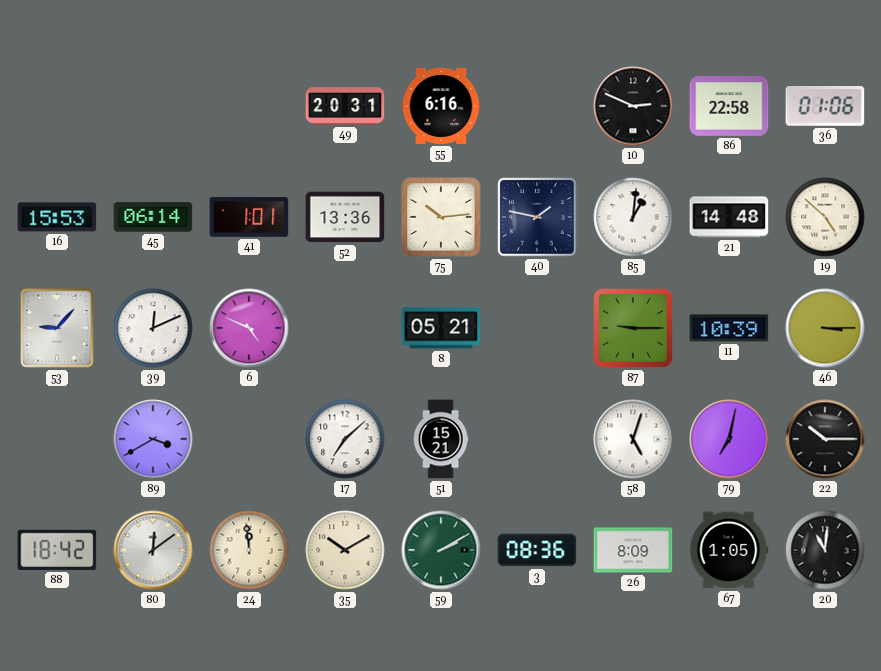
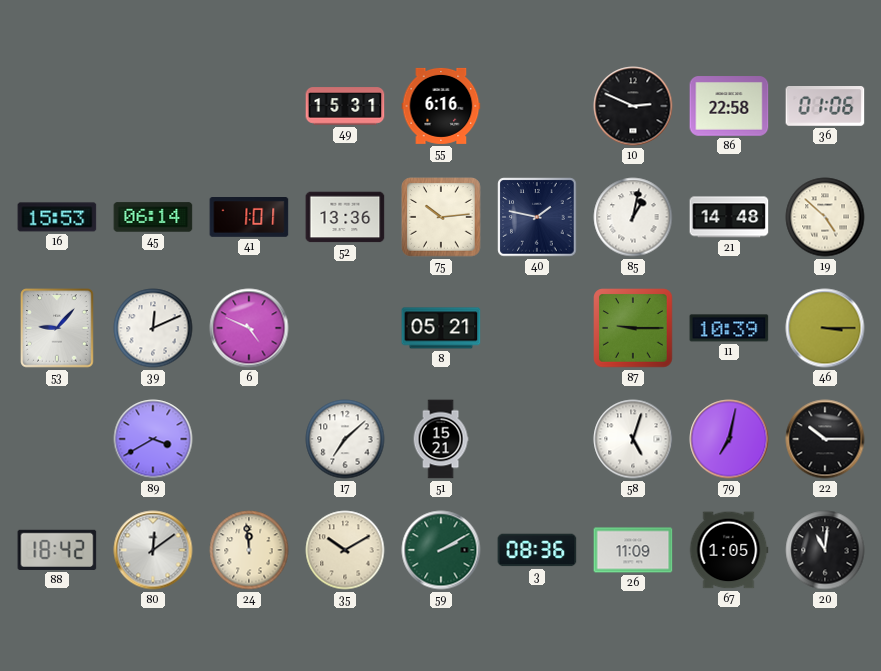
49: 20:31 -> 15:31 (345, 106)
85: 1:01 -> 1:02 (633, 217)
26: 8:09 -> 11:09 (633, 550)
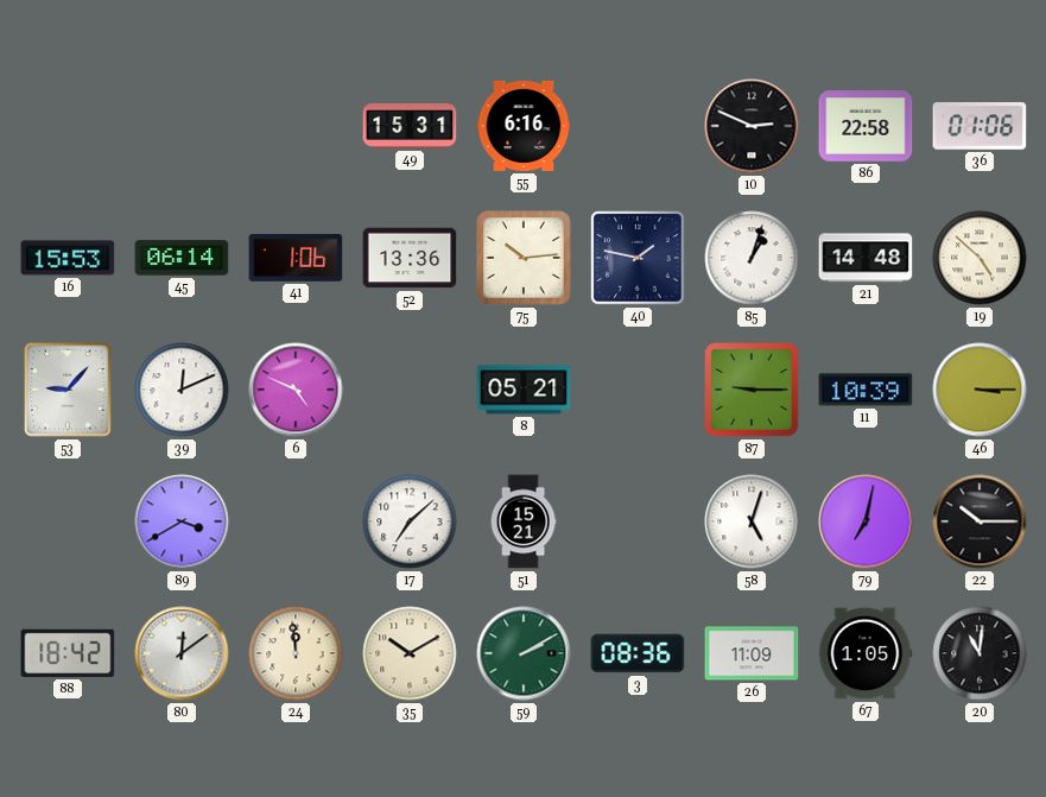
41: 1:01 -> 1:06 (296, 259)
85: 1:02 -> 1:03 (752, 258)
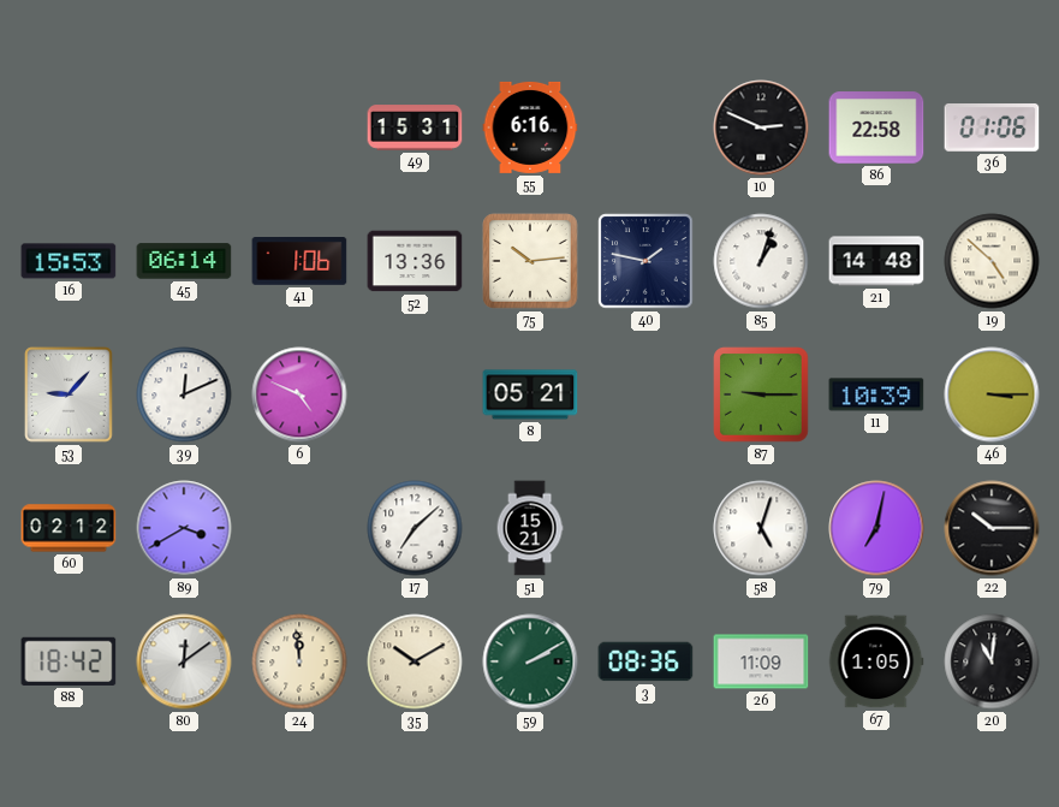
60: none -> 02:12 (69, 528)
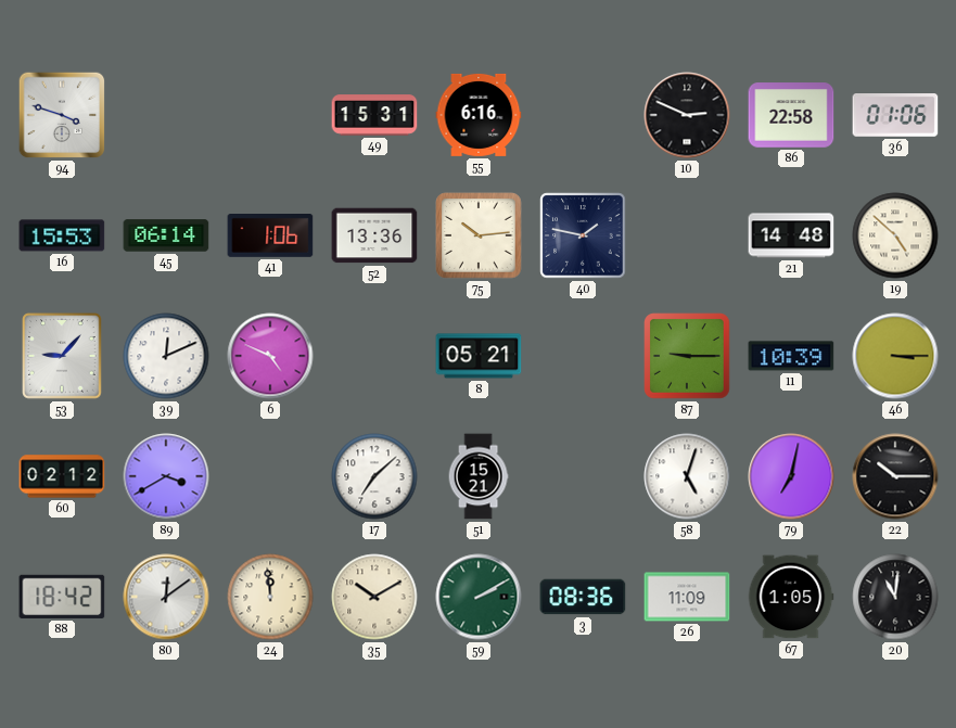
94: none -> 3:48 (62, 115)
85: 1:03 -> none (761, 261)
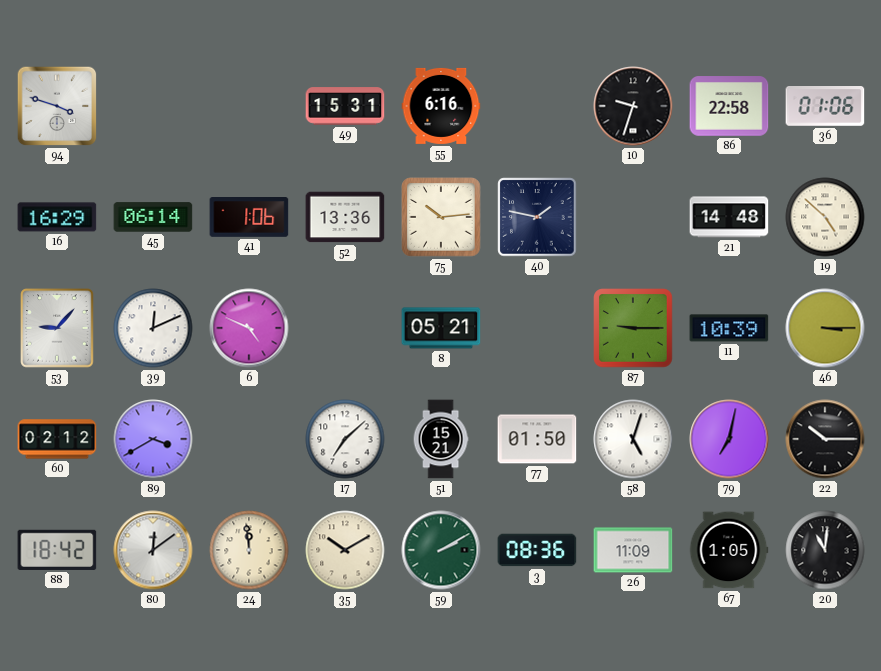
10: 2:49 -> 9:33 (633, 106)
16: 15:53 -> 16:29 (57, 217)
77: none -> 01:50 (537, 439)
